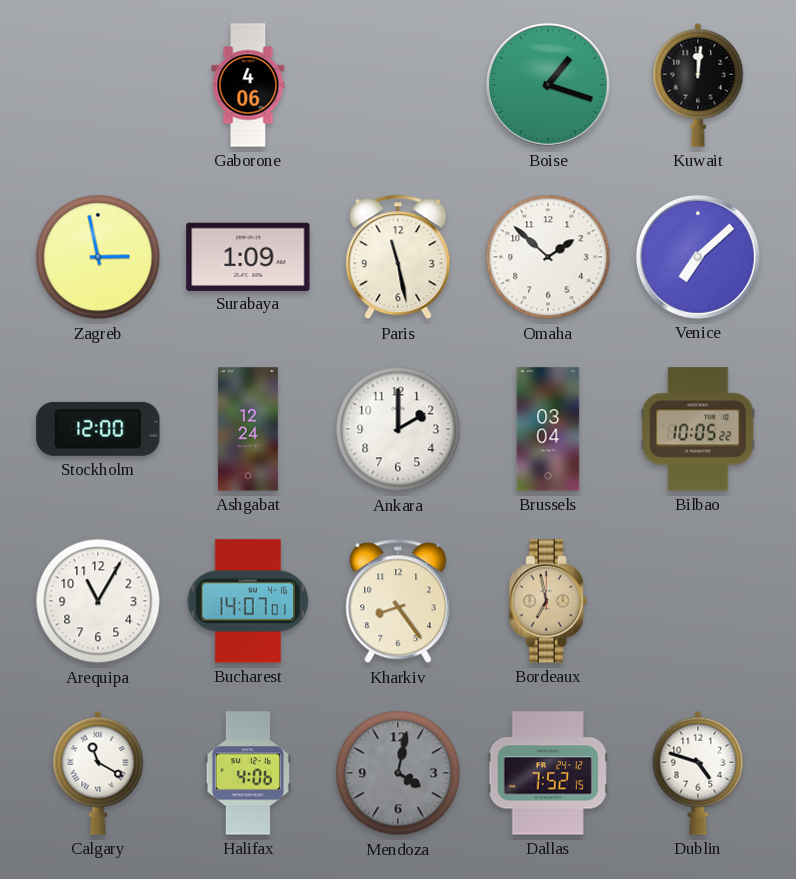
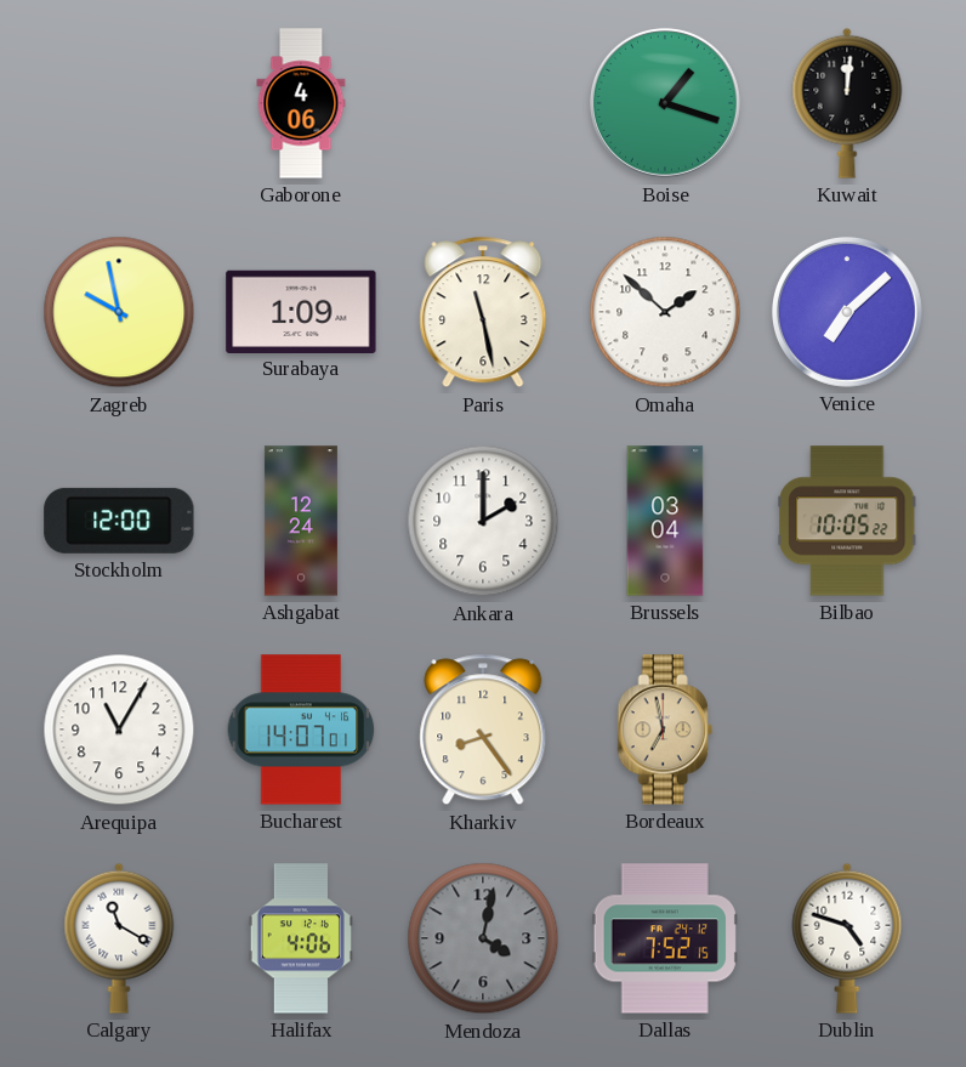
Zagreb: 2:58 -> 9:58 (119, 312)
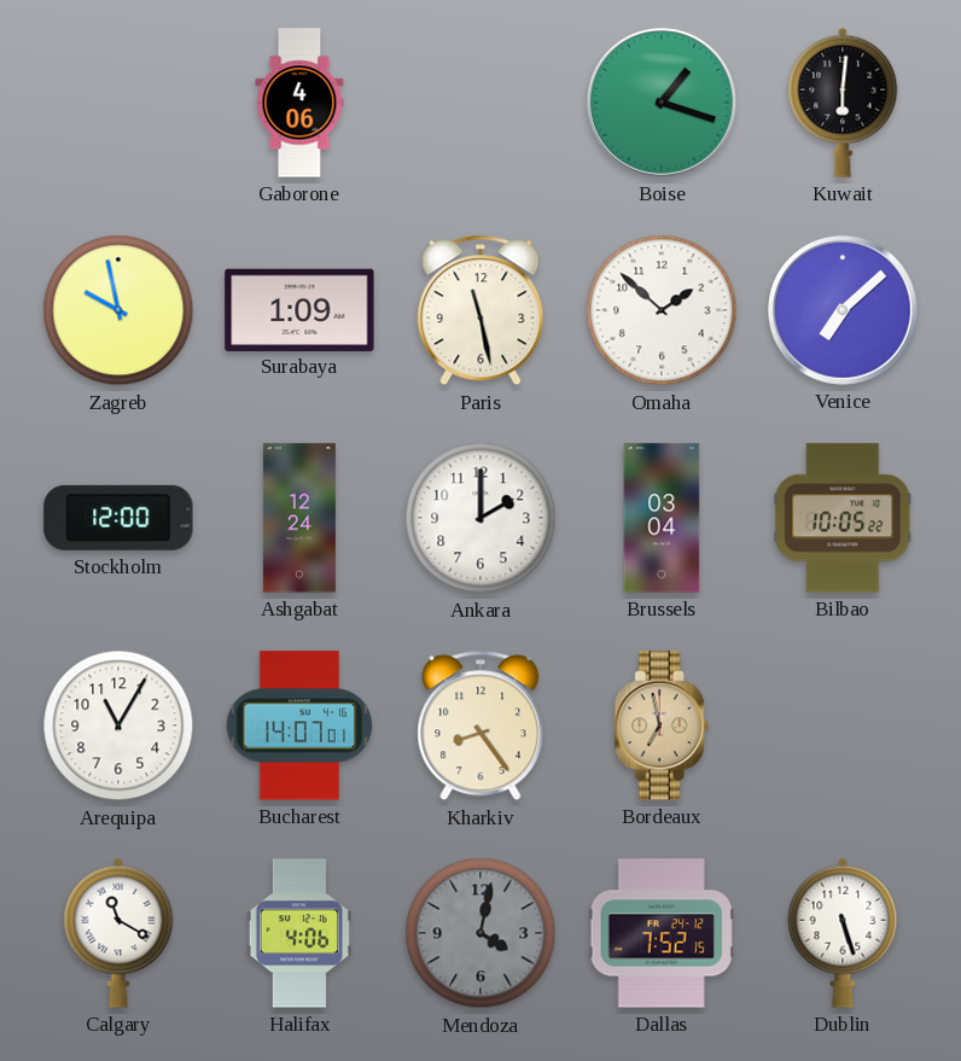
Kuwait: 12:01 -> 6:01 (843, 103)
Dublin: 4:48 -> 5:27 (843, 933)
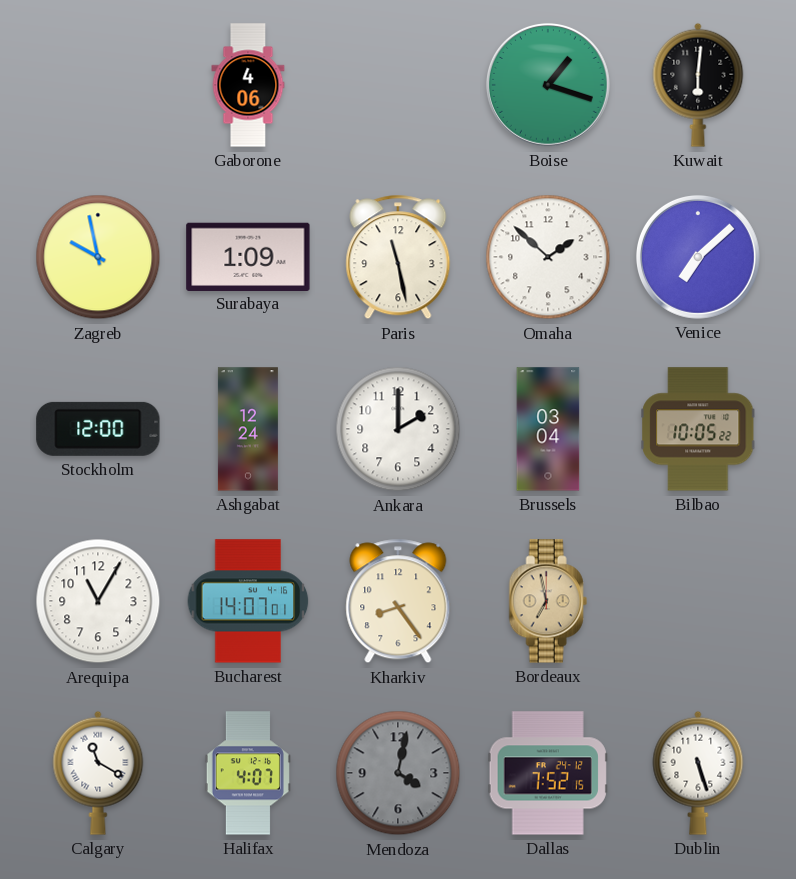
Halifax: 4:06 -> 4:07 (248, 773)
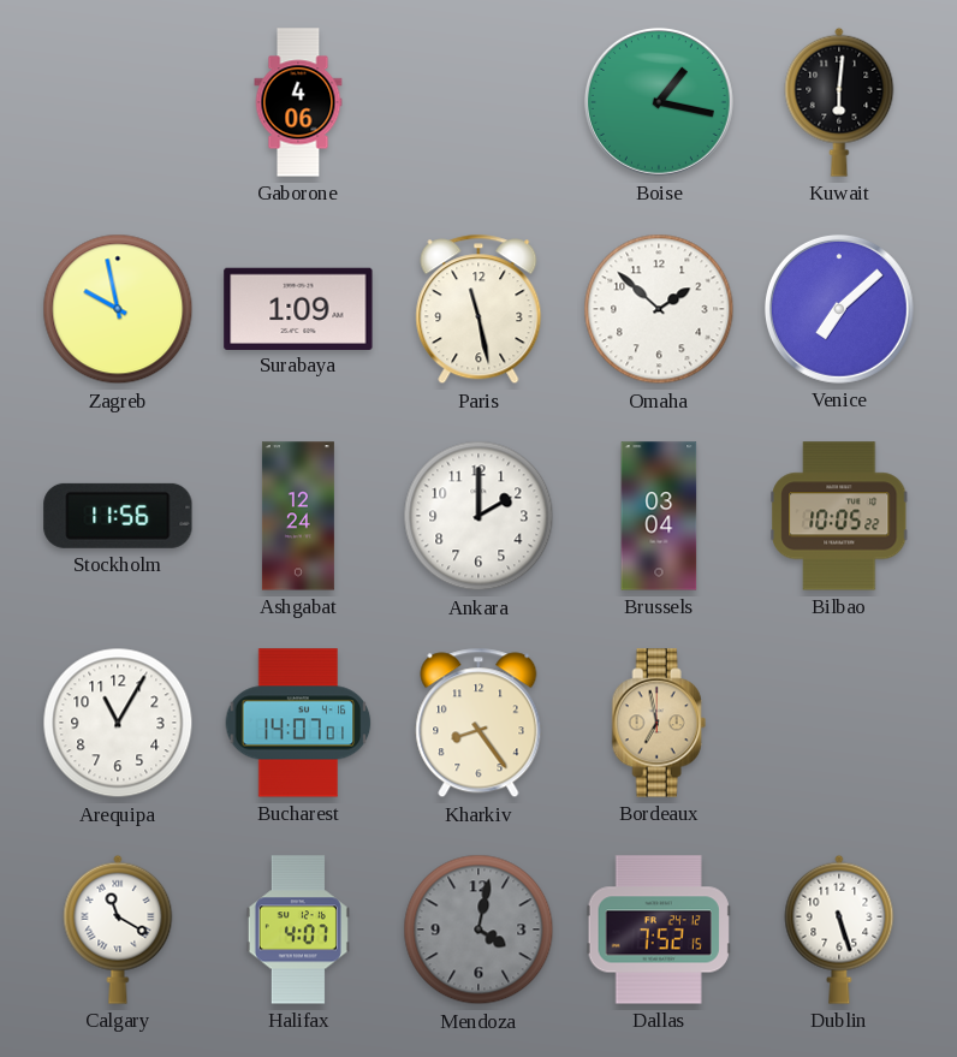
Boise: 1:18 -> 1:17 (659, 102)
Stockholm: 12:00 -> 11:56 (118, 516)
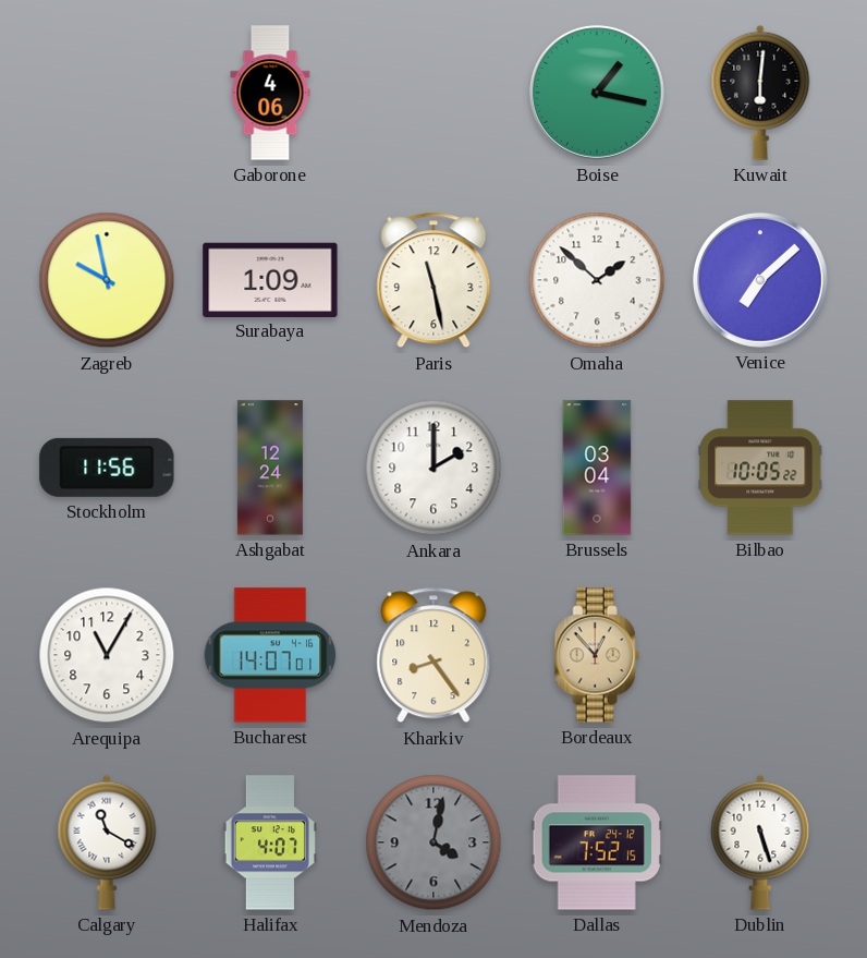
Bordeaux: 6:58 -> 12:53 (597, 655)
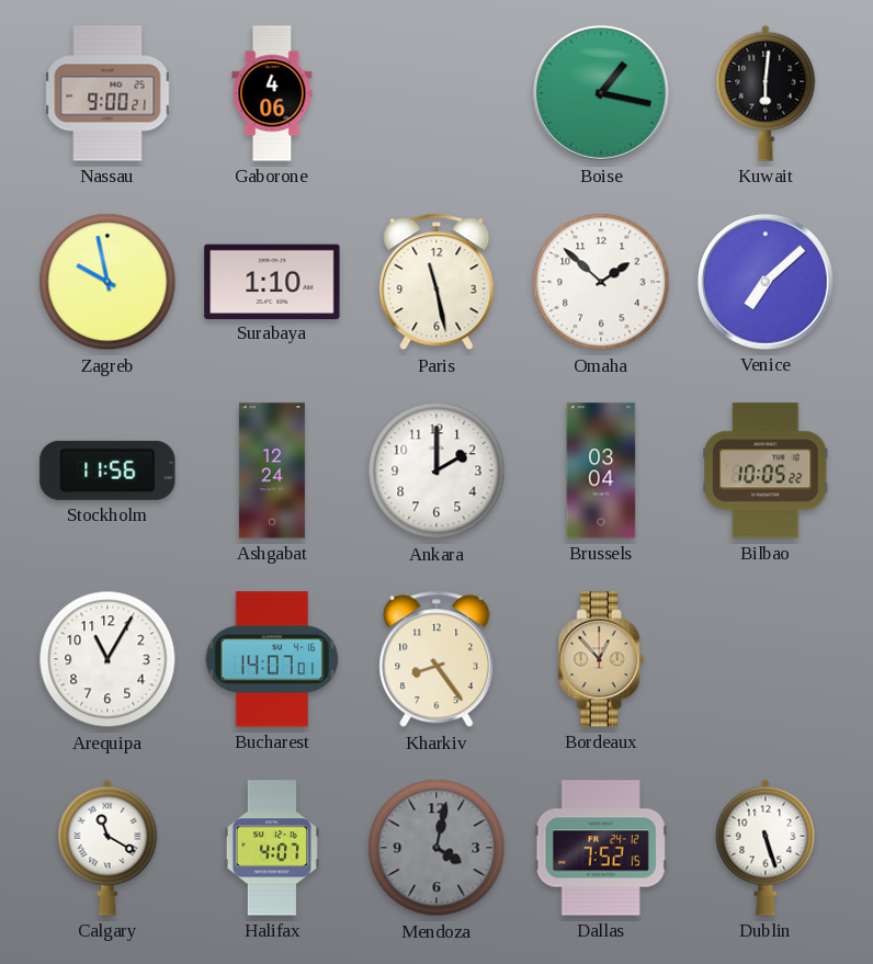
Nassau: none -> 9:00 (107, 93)
Surabaya: 1:09 -> 1:10 (272, 281)
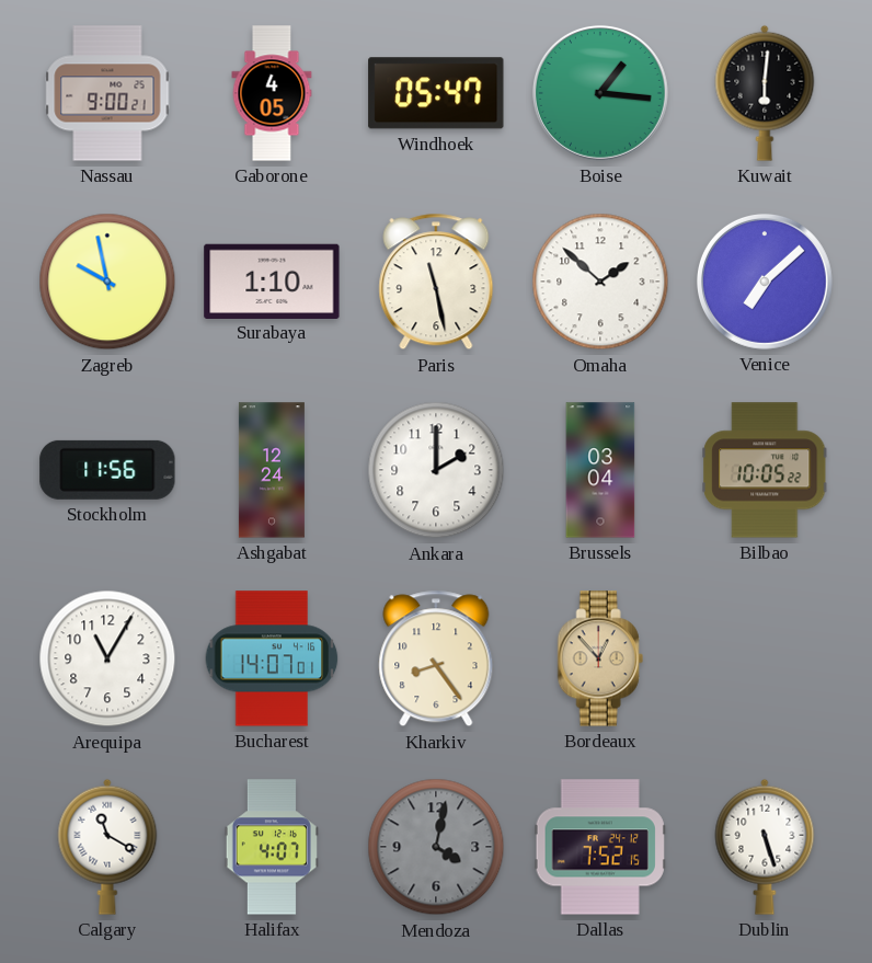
Gaborone: 4:06 -> 4:05 (272, 93)
Windhoek: none -> 05:47 (436, 93)
Boise: 1:17 -> 1:16 (600, 93)
